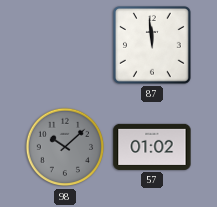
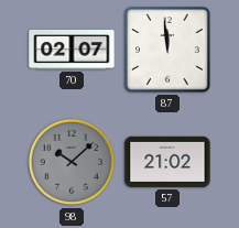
70: none -> 02:07 (72, 51)
57: 01:02 -> 21:02 (167, 162)
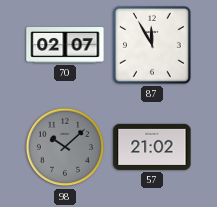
87: 11:59 -> 11:55 (153, 46)
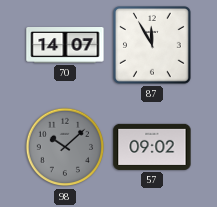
70: 02:07 -> 14:07 (65, 46)
57: 21:02 -> 09:02 (152, 147)
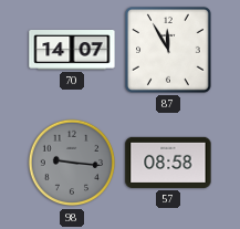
98: 10:08 -> 9:16 (72, 163)
57: 09:02 -> 08:58 (168, 163)
